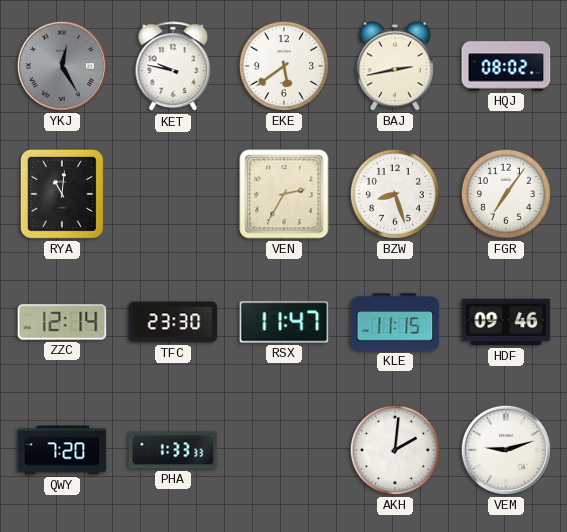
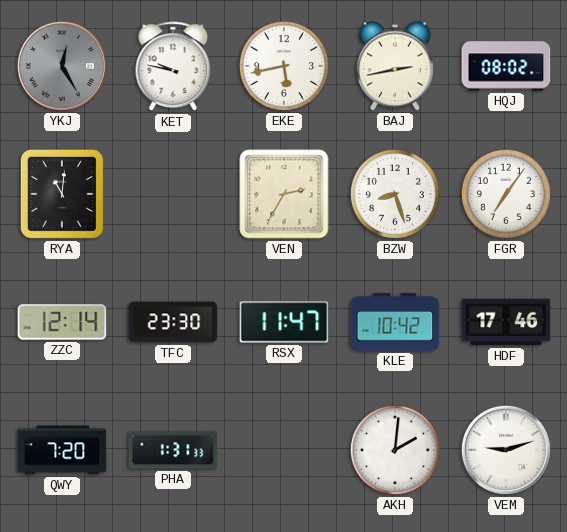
EKE: 5:39 -> 5:43 (284, 66)
KLE: 11:15 -> 10:42 (395, 322)
HDF: 09:46 -> 17:46 (506, 322)
PHA: 1:33 -> 1:31 (173, 450)
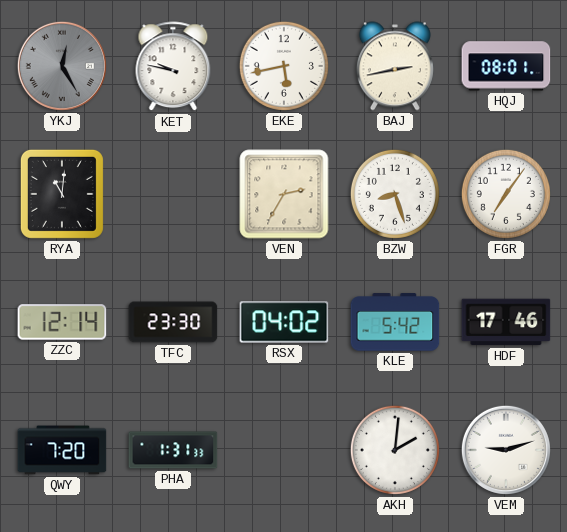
HQJ: 08:02 -> 08:01 (506, 66)
RSX: 11:47 -> 04:02 (284, 322)
KLE: 10:42 -> 5:42 (395, 322)
